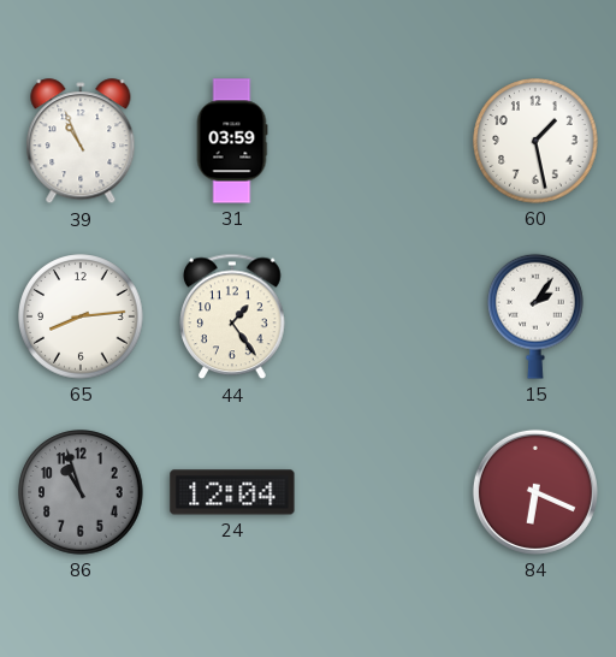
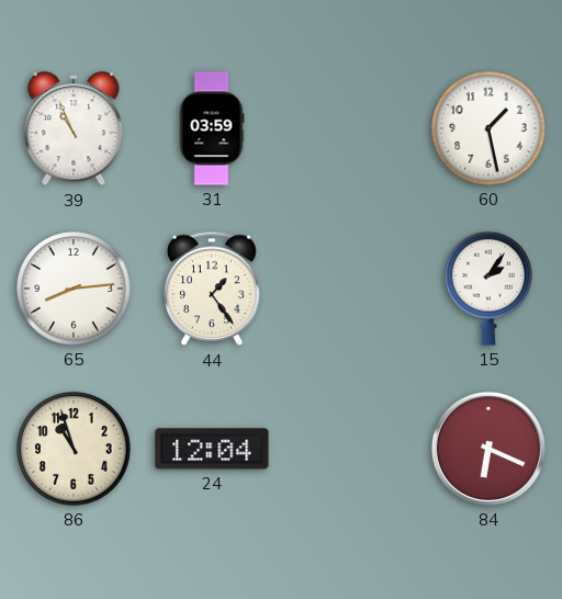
86 dial: grey -> cream (74, 449)
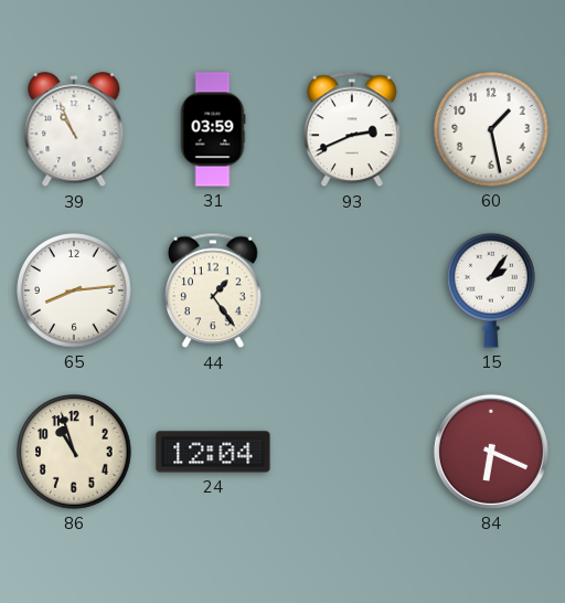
93: none -> 2:41 (352, 129)
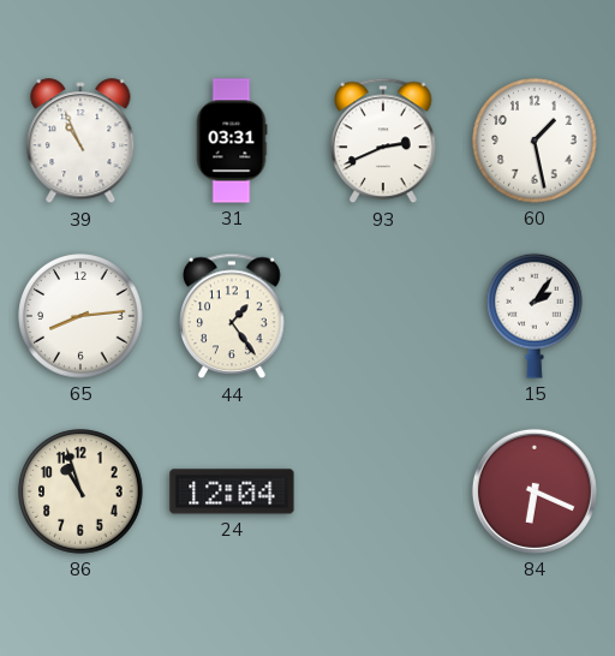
31: 03:59 -> 03:31 (232, 141)
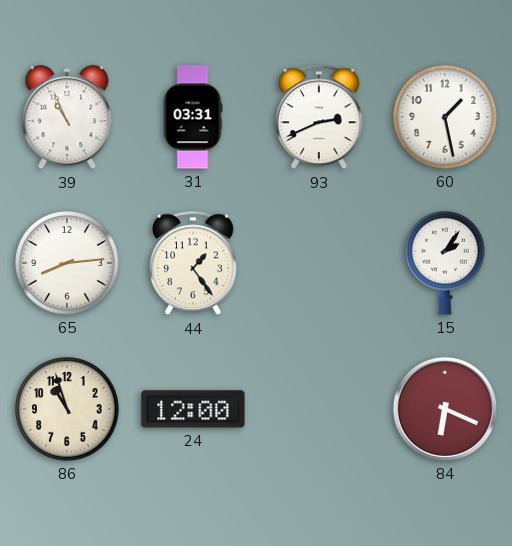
24: 12:04 -> 12:00 (193, 409)
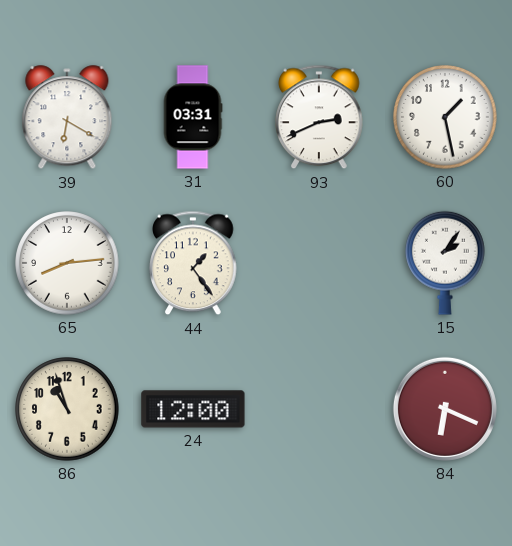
39: 10:56 -> 6:20 (67, 118)
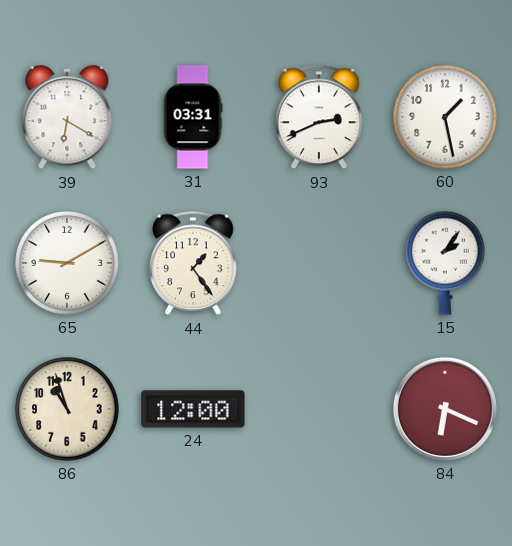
65: 8:14 -> 9:10 (67, 263)
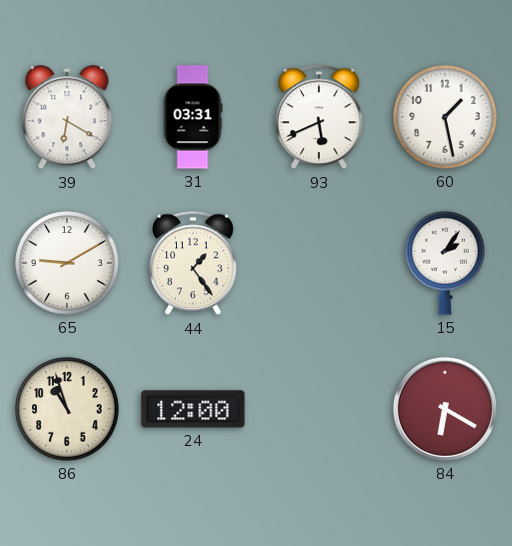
93: 2:41 -> 5:41 (319, 117)
84: 6:19 -> 6:20 (445, 409)
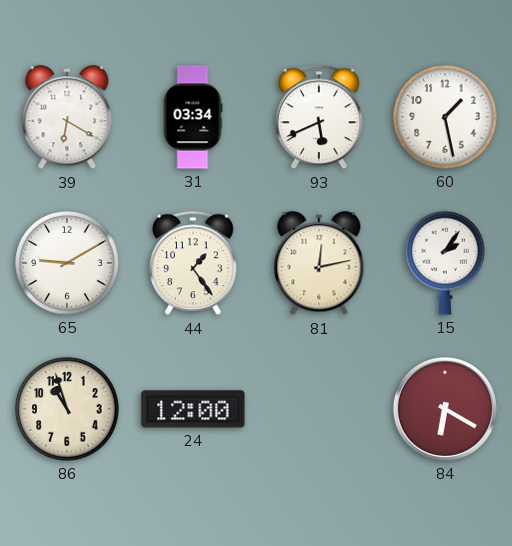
31: 03:31 -> 03:34 (193, 117)
81: none -> 12:13 (319, 264)
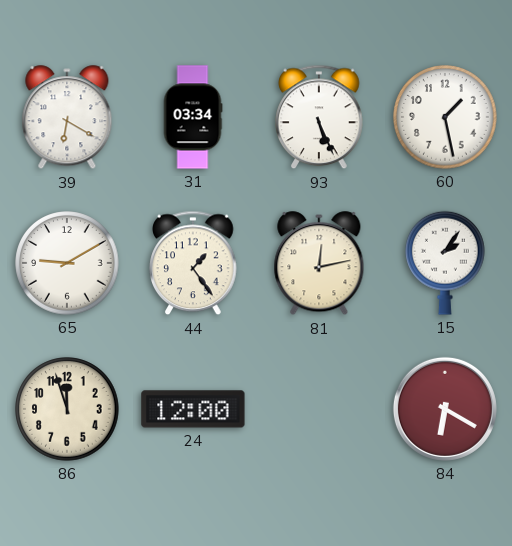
93: 5:41 -> 5:26 (319, 117)
86: 10:57 -> 11:57 (67, 409)
